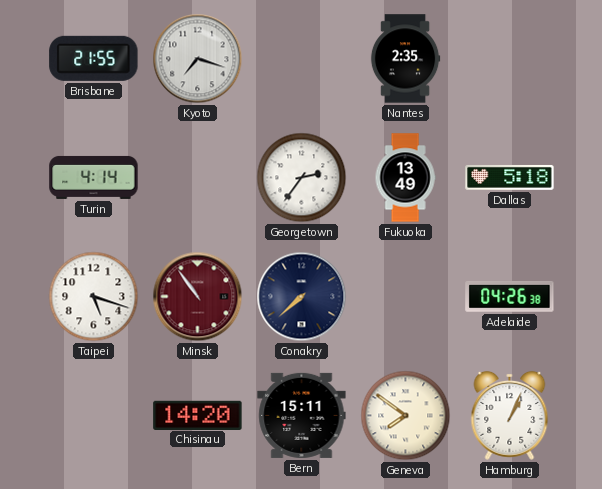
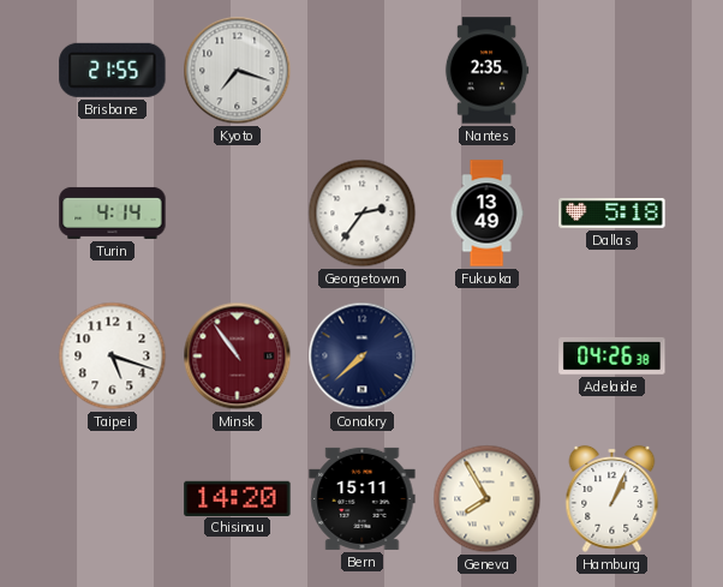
Geneva: 7:51 -> 7:55 (488, 499)
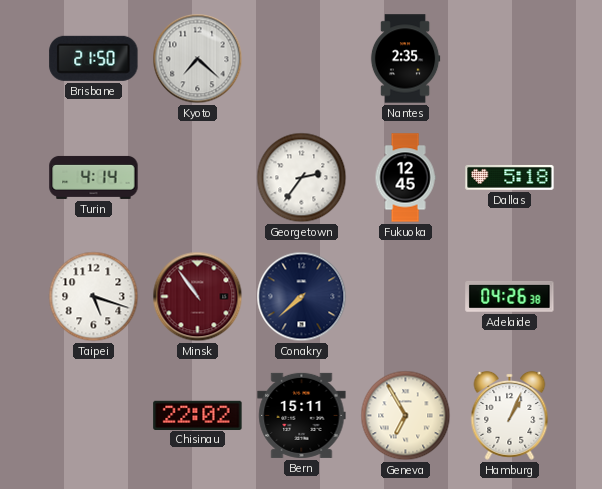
Brisbane: 21:55 -> 21:50 (94, 58)
Kyoto: 7:18 -> 7:22 (198, 59)
Fukuoka: 13:49 -> 12:45 (405, 178)
Chisinau: 14:20 -> 22:02 (198, 415)
Geneva: 7:55 -> 6:55 (406, 416)
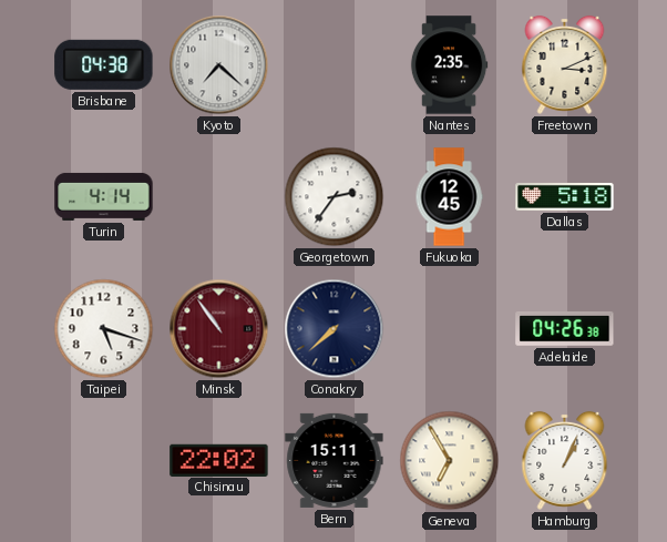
Brisbane: 21:50 -> 04:38 (104, 64)
Freetown: none -> 3:11 (565, 64)
